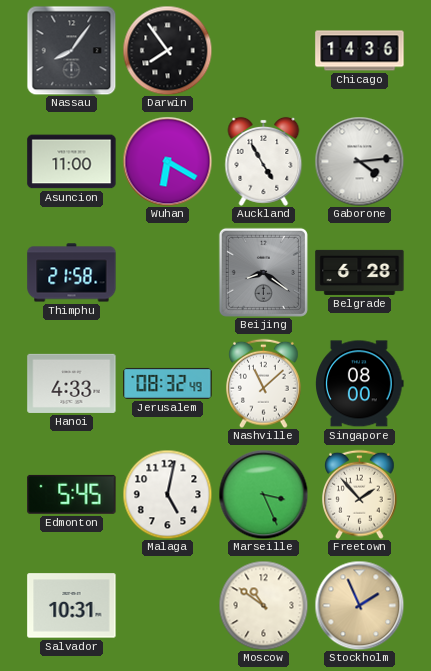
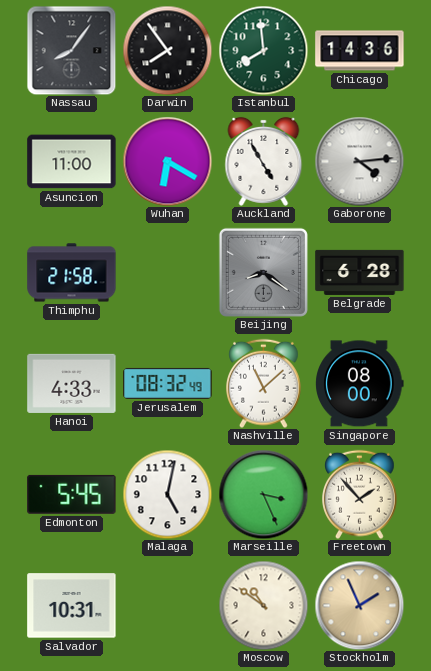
Istanbul: none -> 7:59 (263, 50)
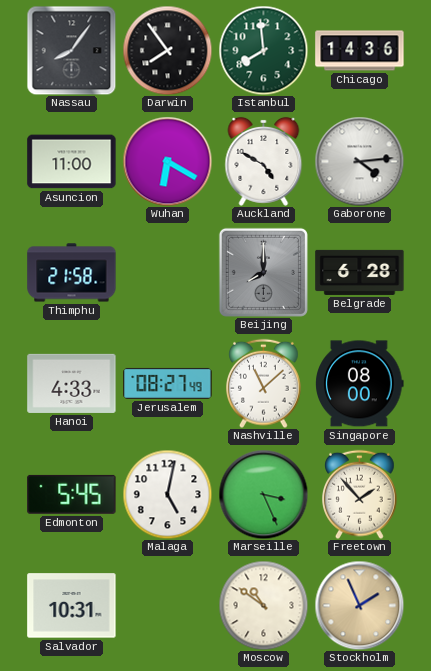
Auckland: 4:55 -> 4:50 (264, 161)
Beijing: 8:21 -> 8:00 (263, 272)
Jerusalem: 08:32 -> 08:27 (168, 383)
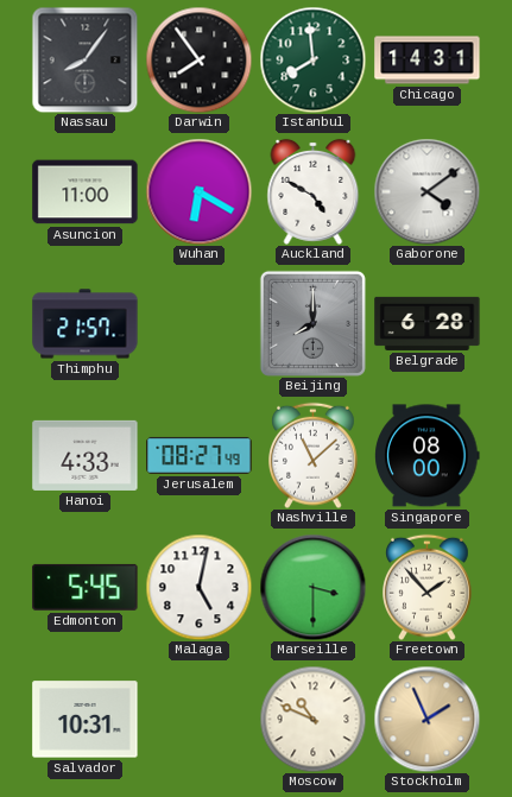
Chicago: 14:36 -> 14:31 (428, 61)
Gaborone: 4:14 -> 4:09 (426, 191)
Thimphu: 21:58 -> 21:57 (86, 324)
Marseille: 3:26 -> 3:30 (312, 587)
Moscow: 10:51 -> 10:49 (312, 719)
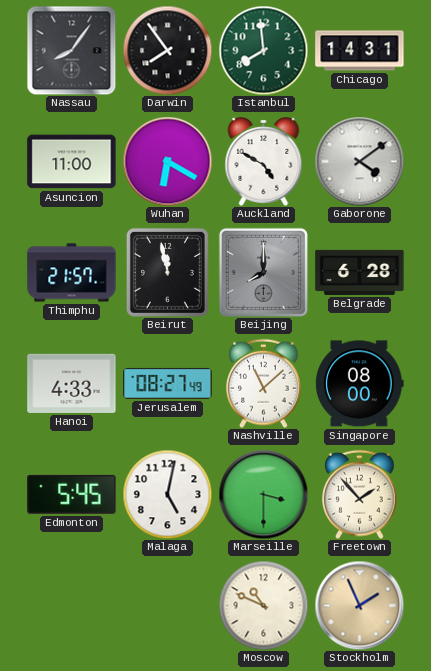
Beirut: none -> 11:58 (167, 272)
Salvador: 10:31 -> none (86, 720)
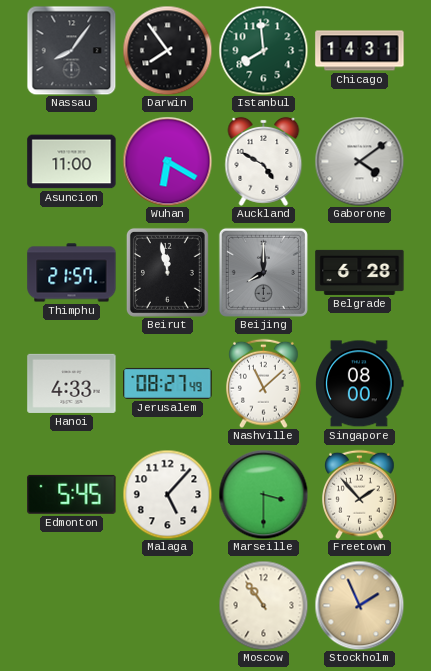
Malaga: 5:02 -> 5:07 (167, 494)
Moscow: 10:49 -> 10:54 (263, 605)
